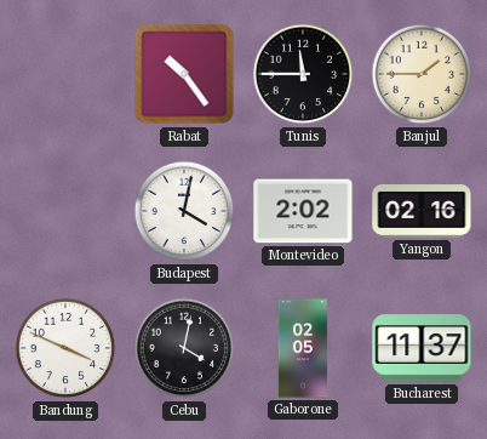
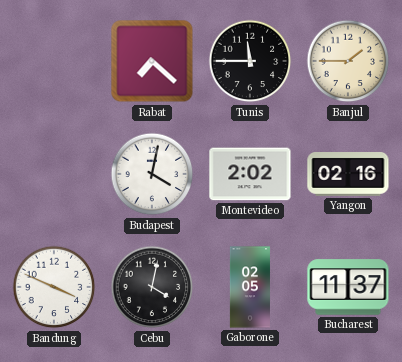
Rabat: 10:24 -> 7:22 (152, 61)
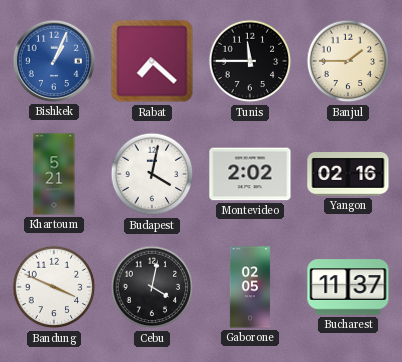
Bishkek: none -> 1:04 (54, 61)
Khartoum: none -> 5:21 (54, 174)
